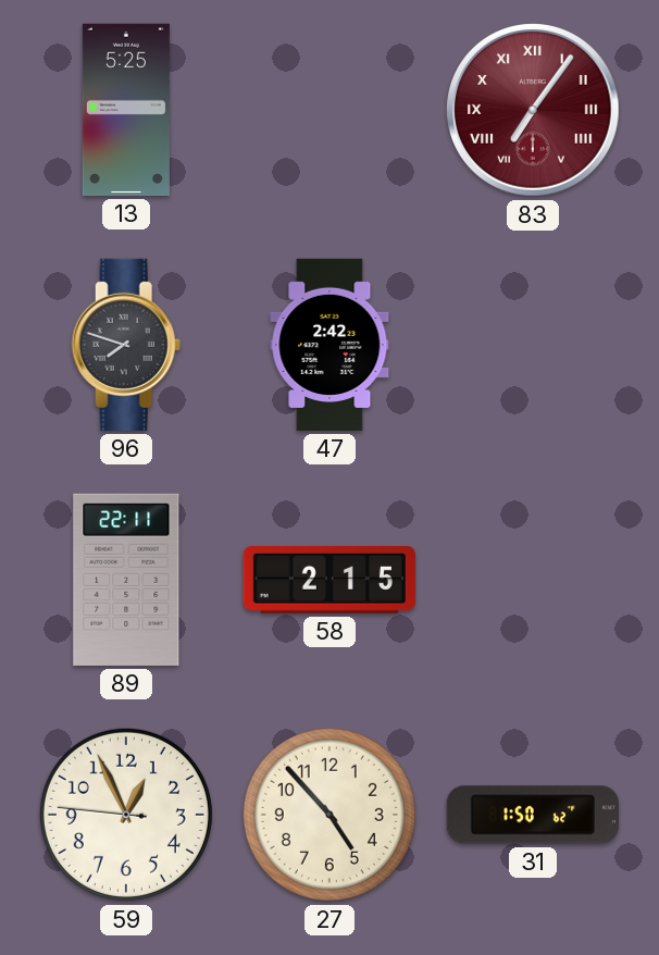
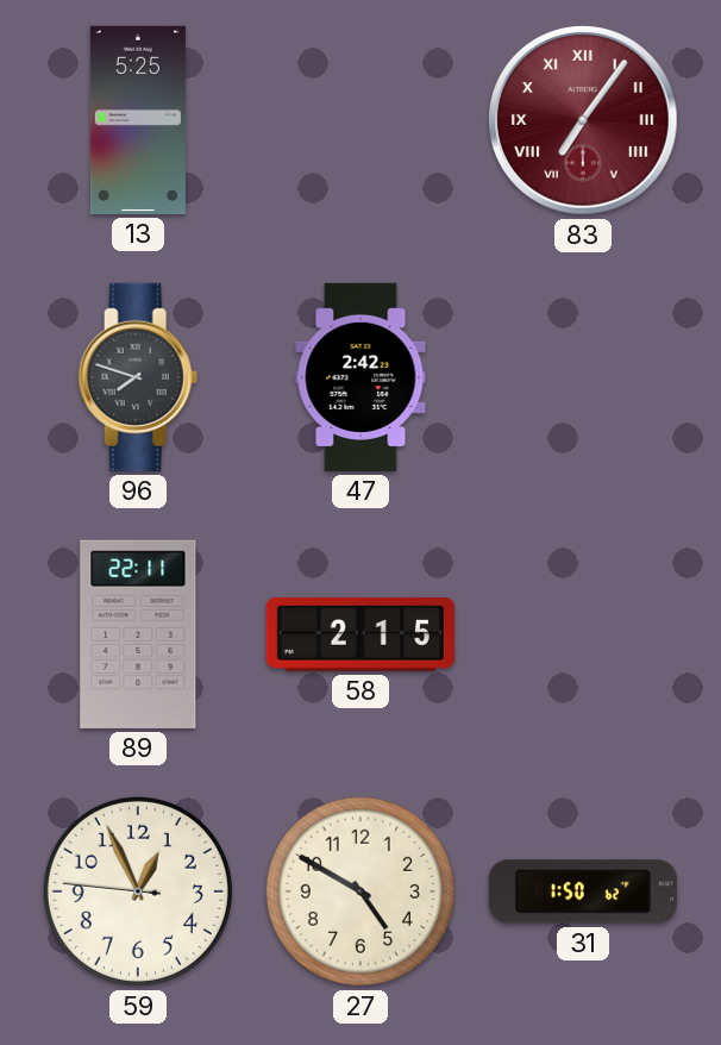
27: 4:53 -> 4:50 (360, 891)
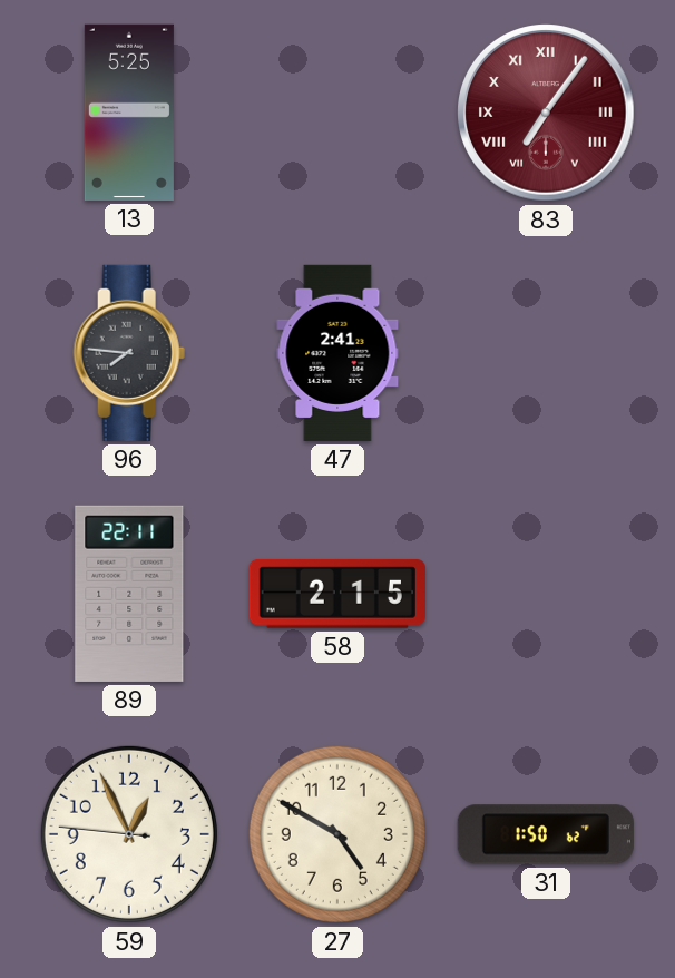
96: 7:48 -> 7:46 (129, 353)
47: 2:42 -> 2:41 (338, 353)
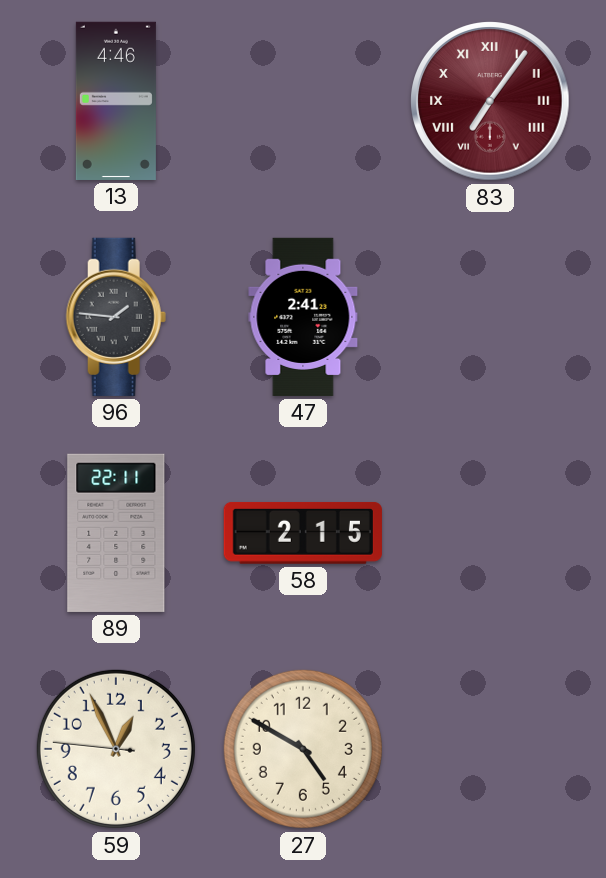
13: 5:25 -> 4:46 (116, 101)
96: 7:46 -> 1:46 (116, 317)
31: 1:50 -> none (546, 834)
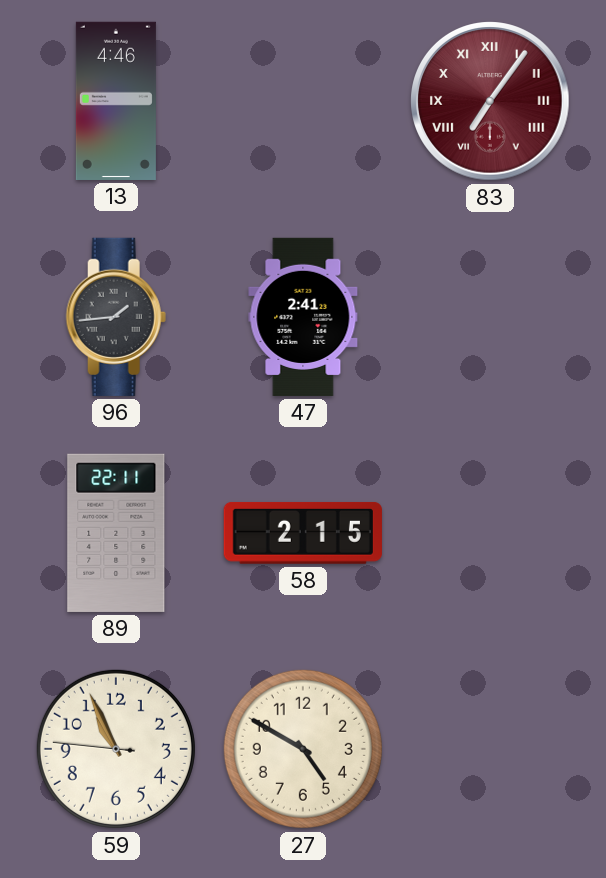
96: 1:46 -> 1:44 (116, 317)
59: 12:55 -> 10:55 (116, 749)
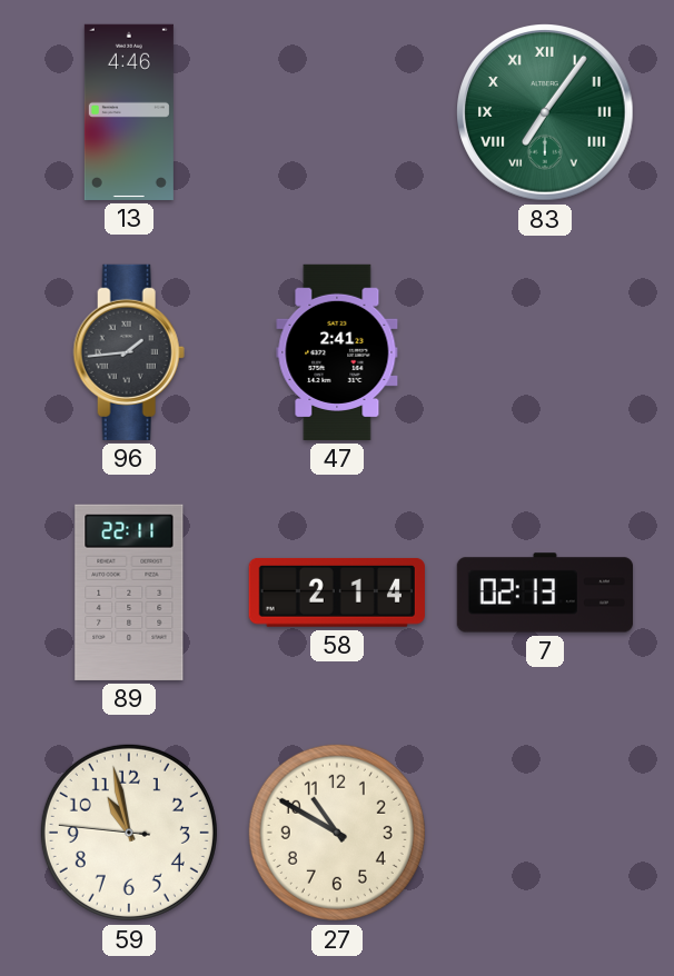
83 dial: burgundy -> green (546, 113)
58: 2:15 -> 2:14 (337, 592)
7: none -> 02:13 (544, 592)
59: 10:55 -> 10:57 (129, 833)
27: 4:50 -> 10:50 (337, 833)
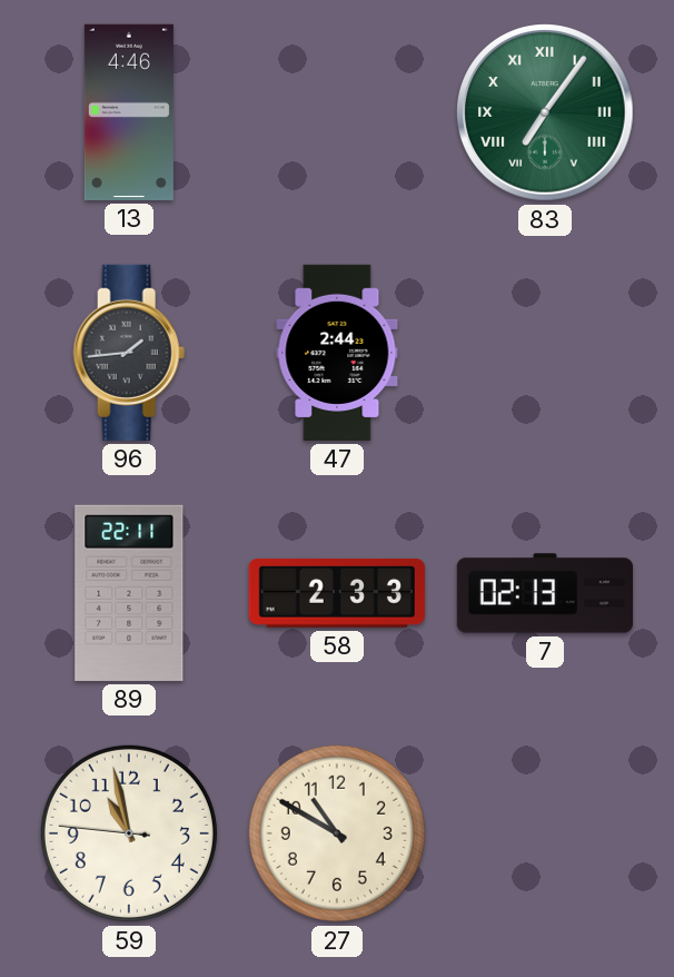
47: 2:41 -> 2:44 (337, 353)
58: 2:14 -> 2:33 (337, 593)
